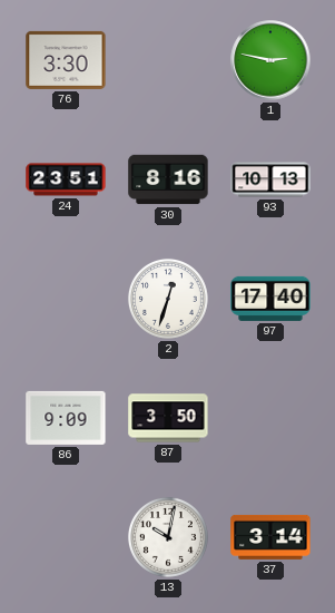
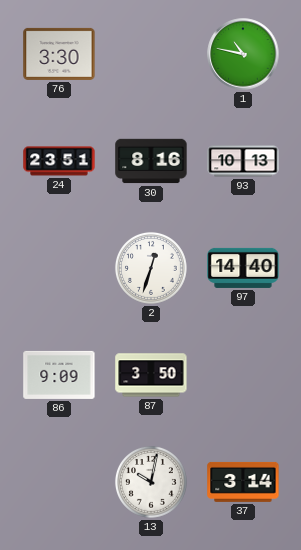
1: 2:47 -> 10:47 (243, 54)
97: 17:40 -> 14:40 (243, 268)
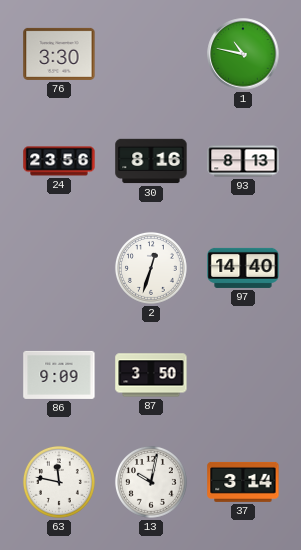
24: 23:51 -> 23:56 (59, 161)
93: 10:13 -> 8:13 (243, 161)
63: none -> 11:47 (59, 482)
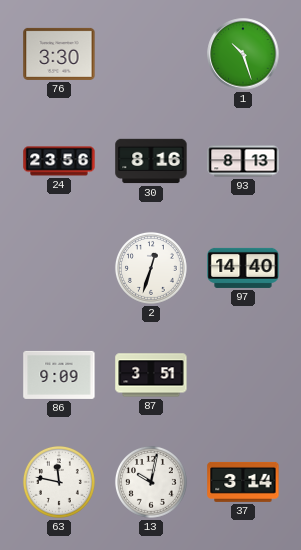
1: 10:47 -> 10:27 (243, 54)
87: 3:50 -> 3:51 (151, 375)
